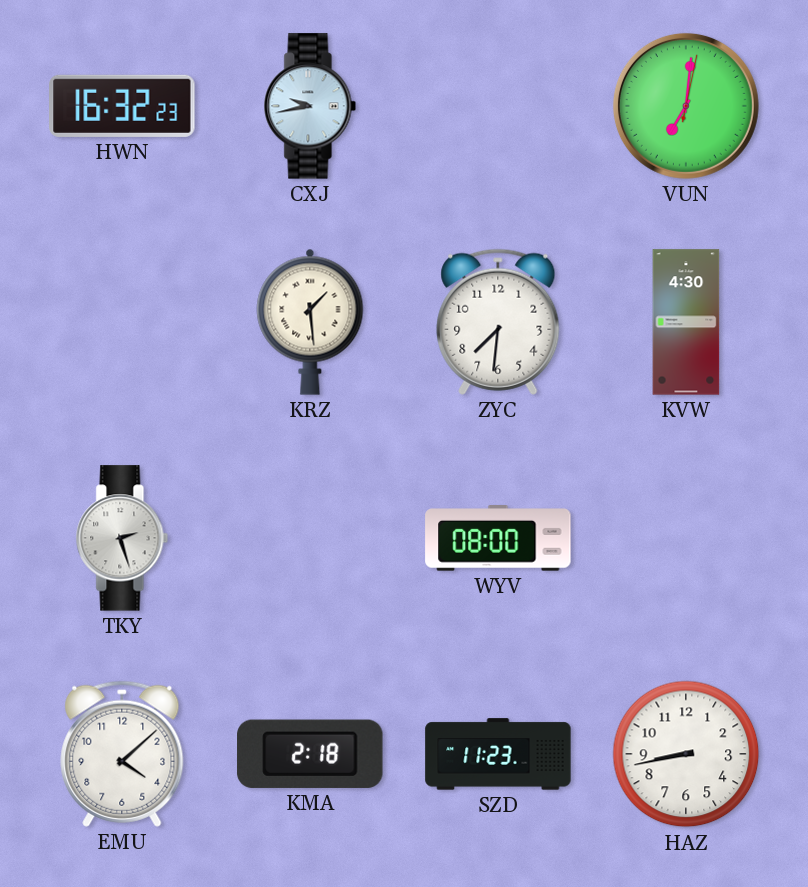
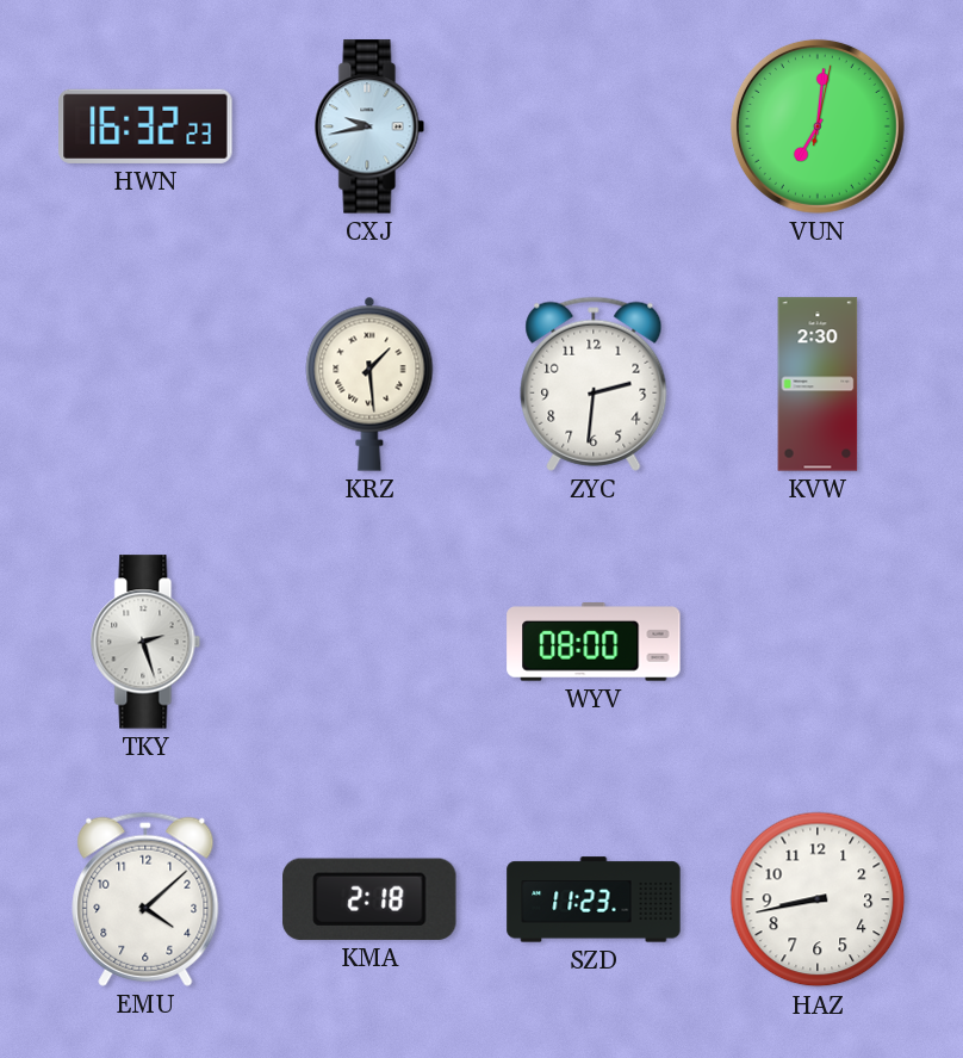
ZYC: 7:31 -> 2:31 (594, 384)
KVW: 4:30 -> 2:30 (818, 384)
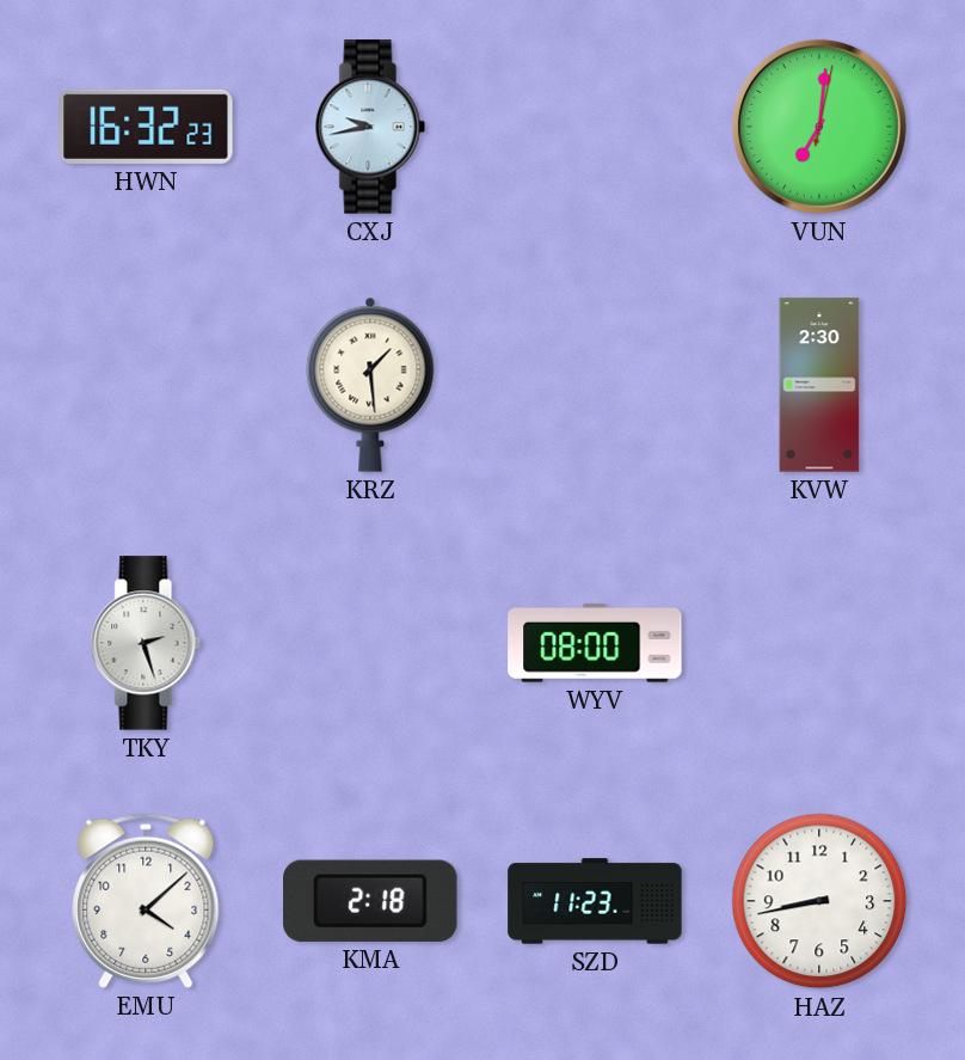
ZYC: 2:31 -> none (594, 384)
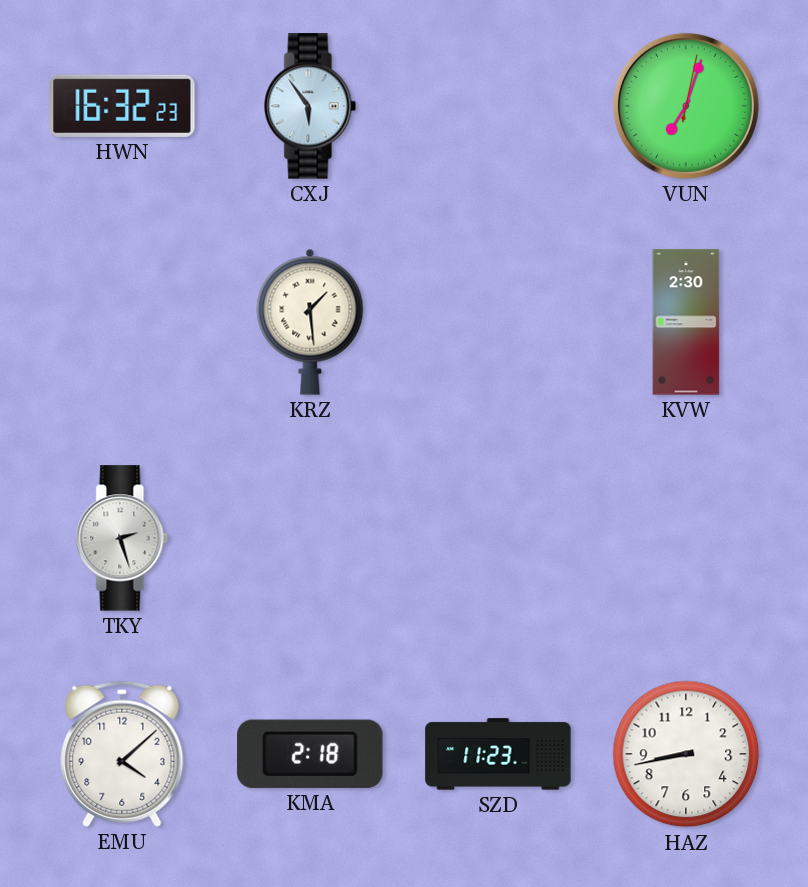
CXJ: 9:43 -> 5:54 (310, 106)
VUN: 7:01 -> 7:03 (686, 106)
WYV: 08:00 -> none (595, 643)
